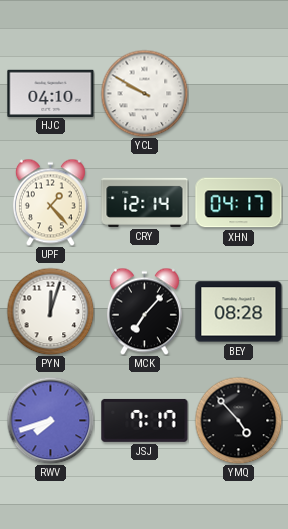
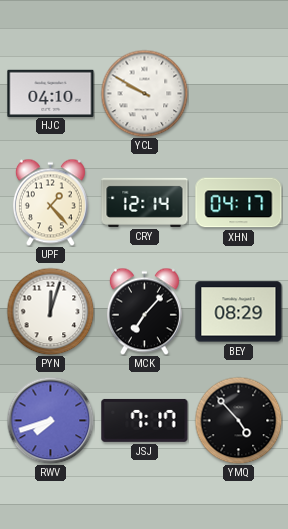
BEY: 08:28 -> 08:29 (239, 312)
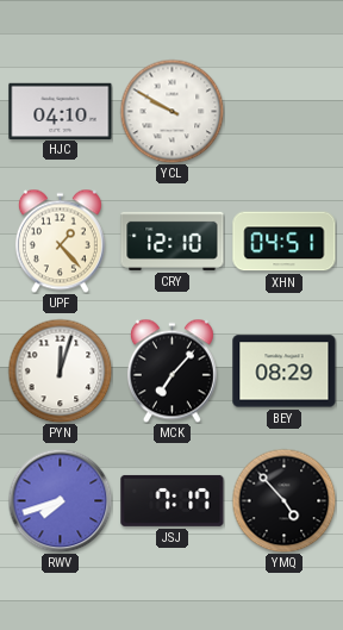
CRY: 12:14 -> 12:10 (173, 241)
XHN: 04:17 -> 04:51 (285, 242)
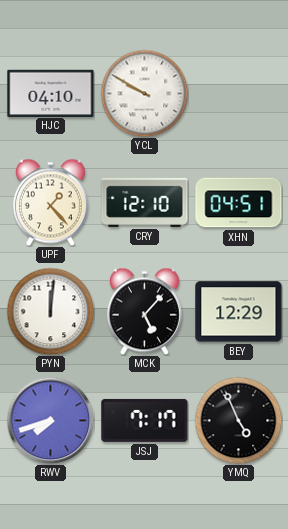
PYN: 12:03 -> 12:01 (50, 311)
MCK: 7:07 -> 5:07 (144, 311)
BEY: 08:29 -> 12:29 (239, 312)
YMQ: 4:53 -> 4:56 (238, 420)
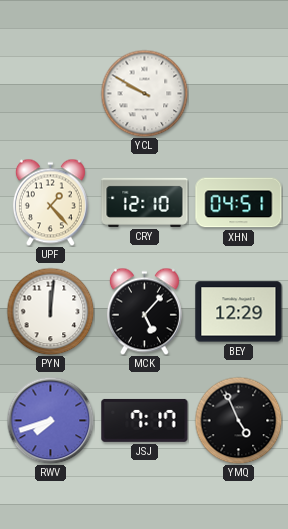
HJC: 04:10 -> none (51, 93)
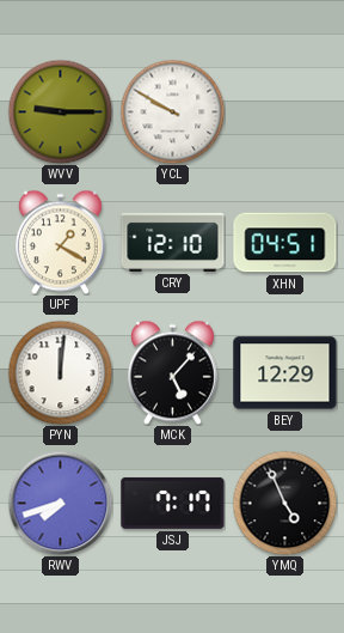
WVV: none -> 9:15 (60, 111)
UPF: 1:23 -> 1:20 (60, 242)
